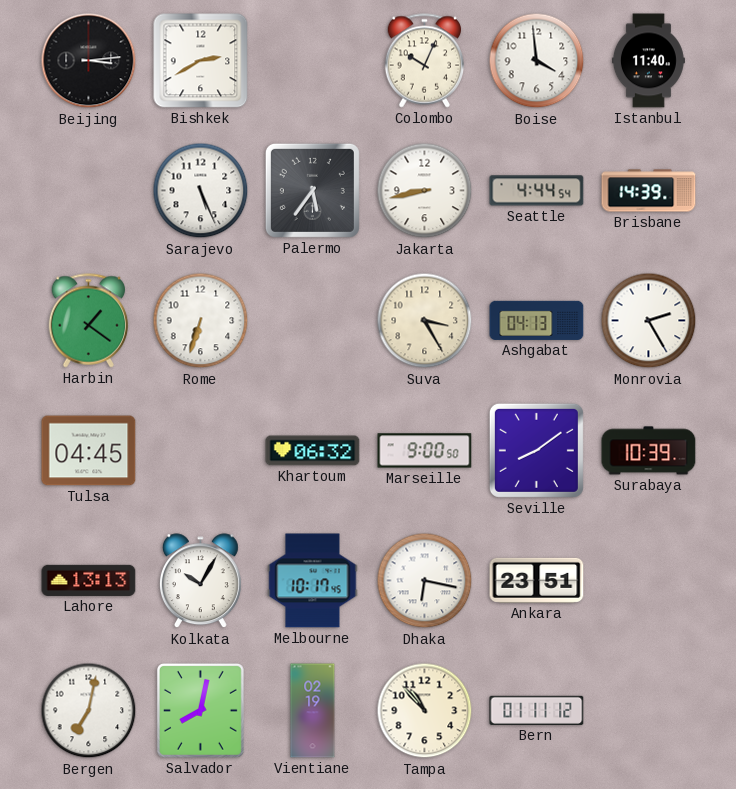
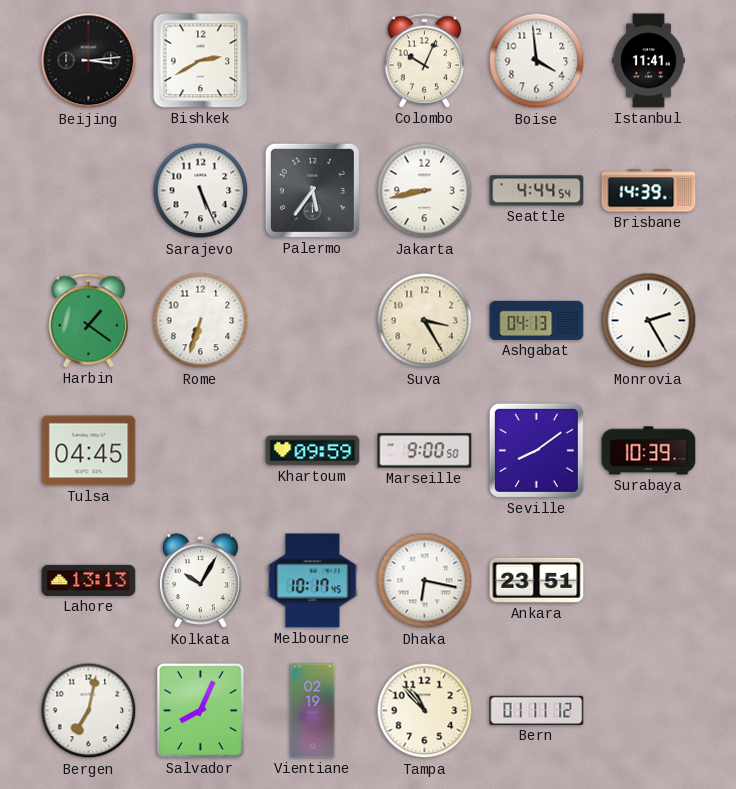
Istanbul: 11:40 -> 11:41 (648, 61)
Khartoum: 06:32 -> 09:59 (313, 451)
Salvador: 8:02 -> 8:04 (200, 710)
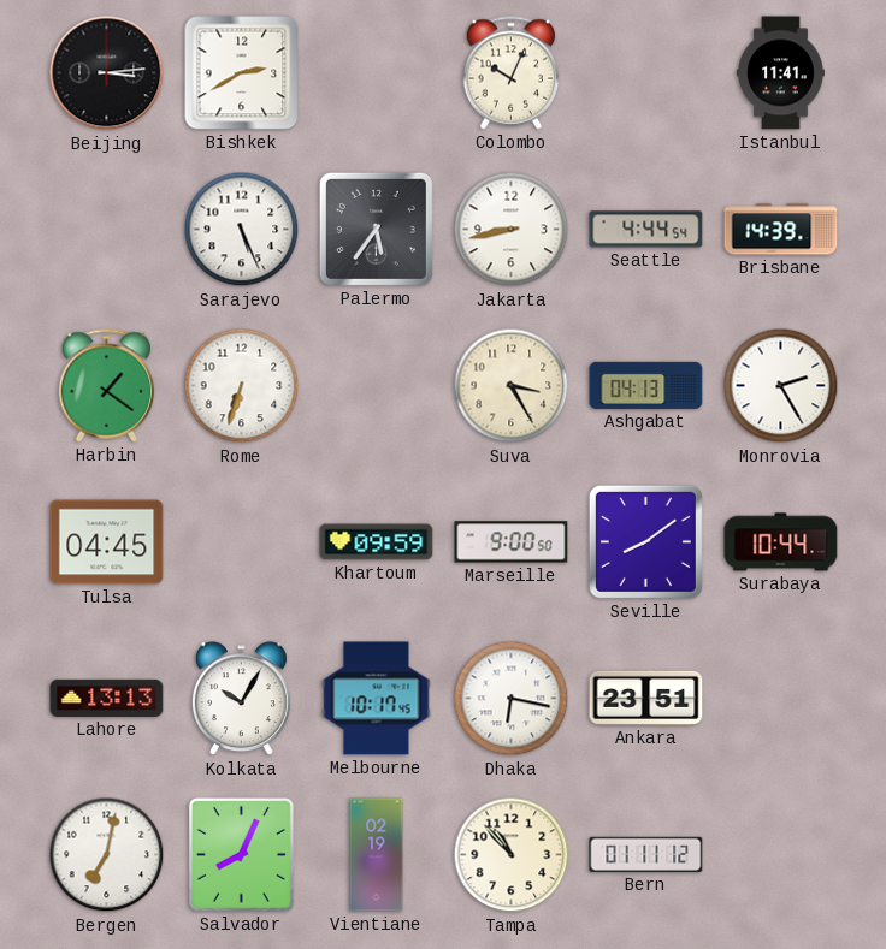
Boise: 3:59 -> none (537, 61)
Surabaya: 10:39 -> 10:44 (781, 542)
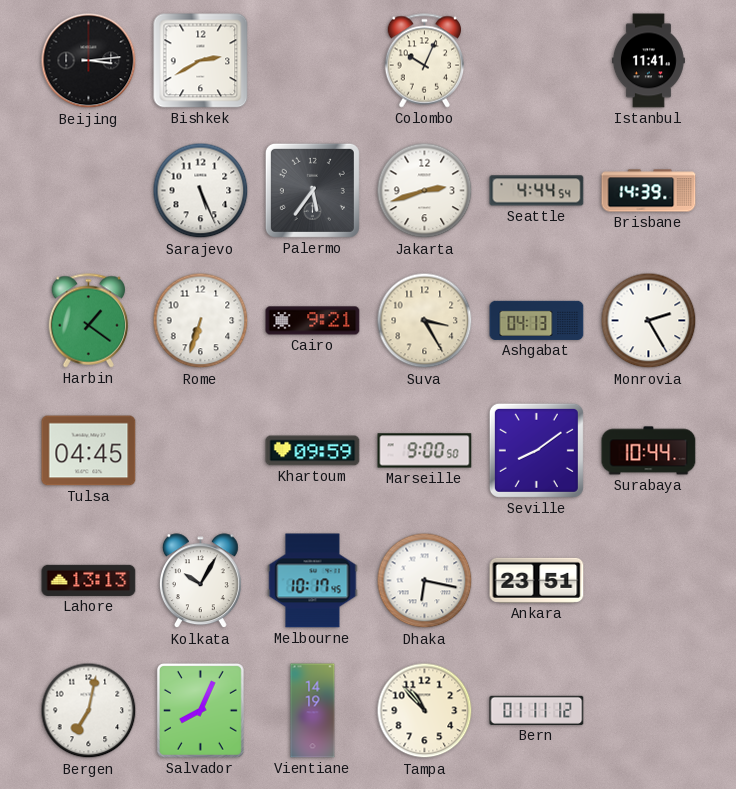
Jakarta: 8:43 -> 2:42 (425, 191)
Cairo: none -> 9:21 (313, 321)
Vientiane: 02:19 -> 14:19 (313, 711)
